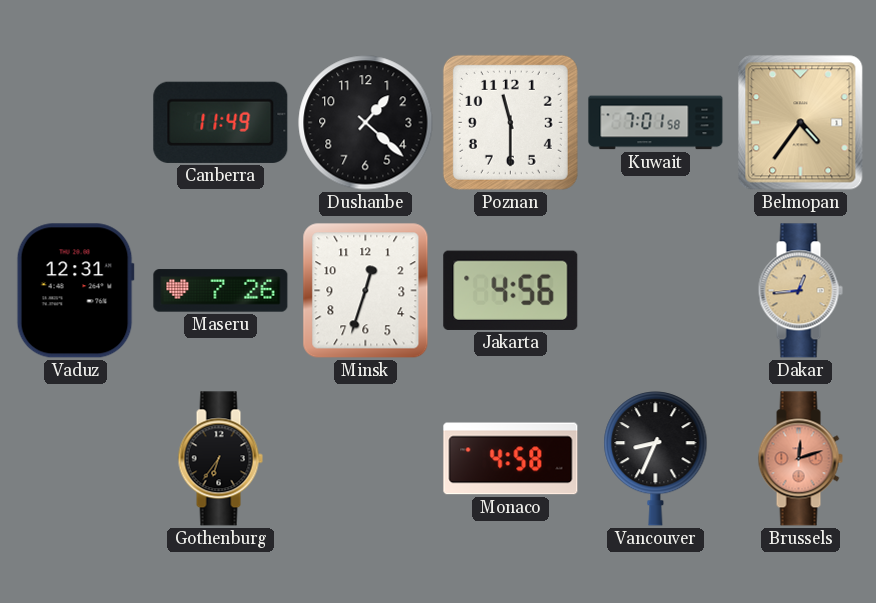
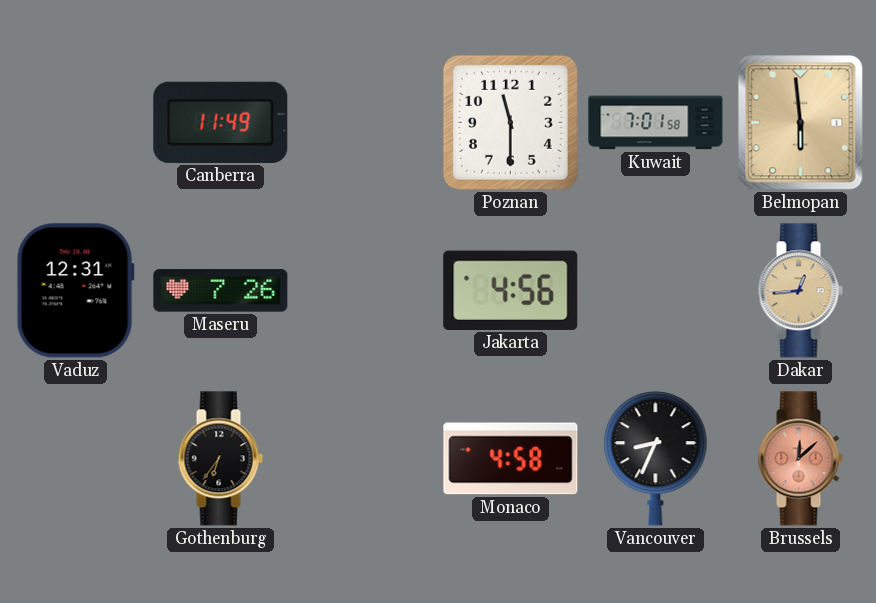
Dushanbe: 1:22 -> none (366, 123)
Belmopan: 4:36 -> 5:59 (801, 123)
Minsk: 12:33 -> none (366, 291)
Brussels: 12:12 -> 12:08 (800, 459)
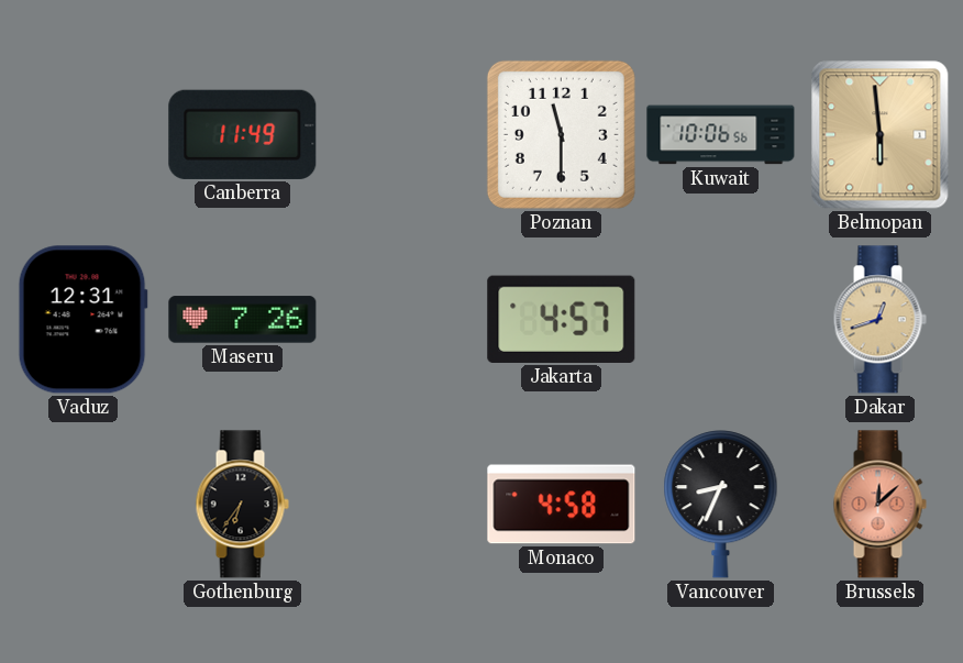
Kuwait: 7:01 -> 10:06 (721, 135)
Jakarta: 4:56 -> 4:57 (562, 319)
Dakar: 12:44 -> 12:42 (879, 320)
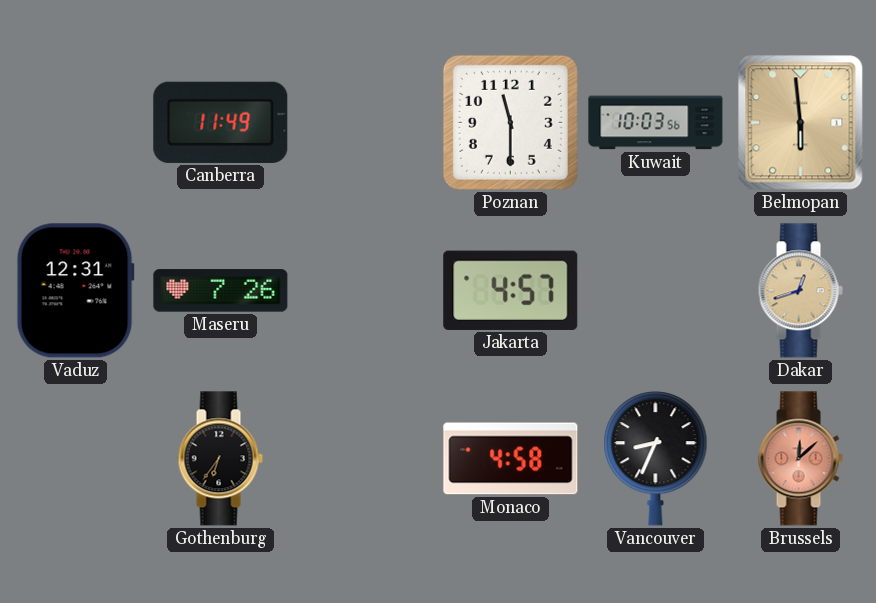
Kuwait: 10:06 -> 10:03 (656, 123)
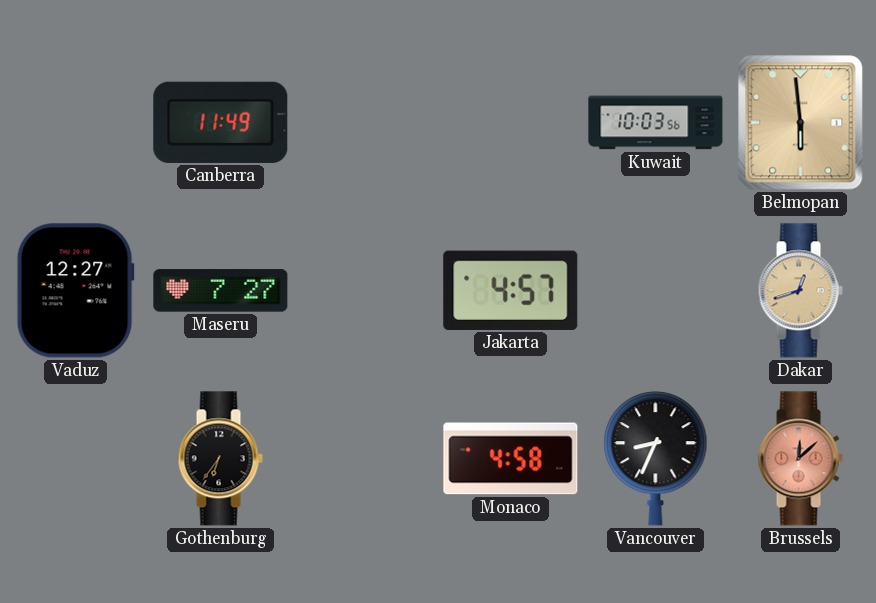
Poznan: 11:30 -> none (510, 122)
Vaduz: 12:31 -> 12:27 (75, 291)
Maseru: 7:26 -> 7:27 (221, 291)
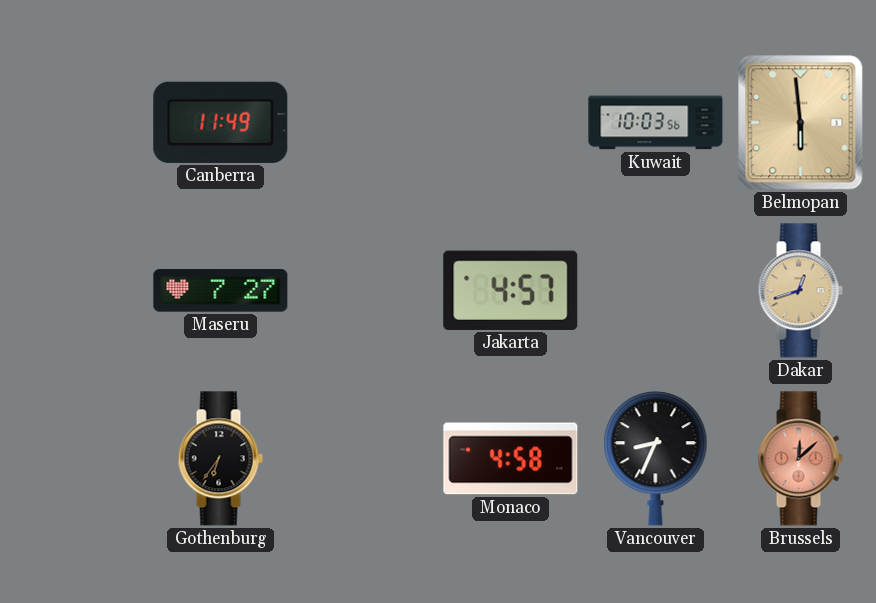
Vaduz: 12:27 -> none (75, 291)
